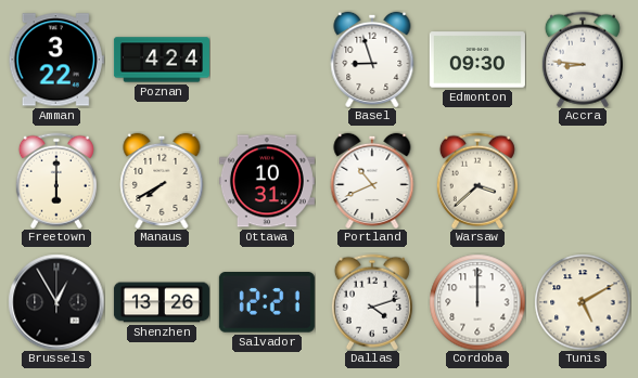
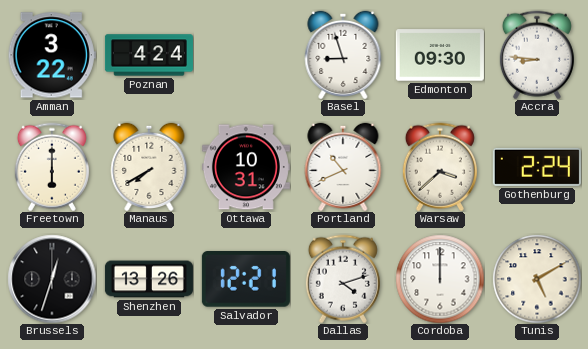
Gothenburg: none -> 2:24 (537, 167)
Brussels: 12:55 -> 12:33 (52, 279)
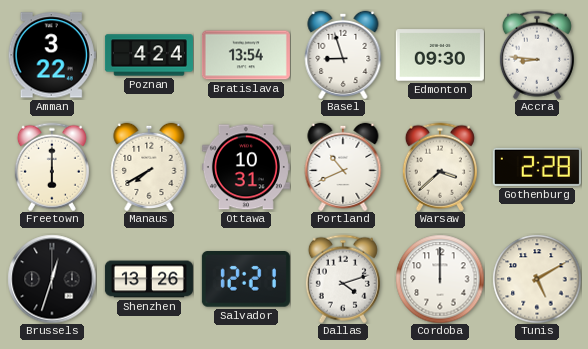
Bratislava: none -> 13:54 (246, 55)
Gothenburg: 2:24 -> 2:28 (537, 167)
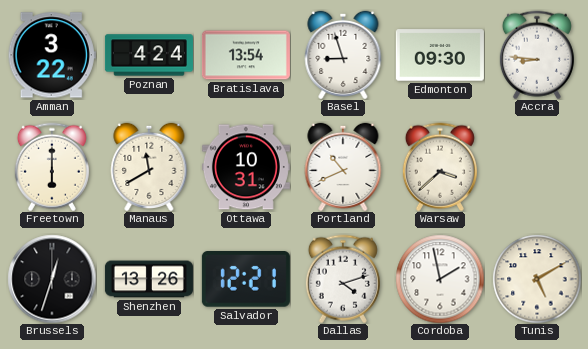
Manaus: 7:40 -> 11:40 (149, 166)
Gothenburg: 2:28 -> none (537, 167)
Cordoba: 12:00 -> 1:58 (440, 279)
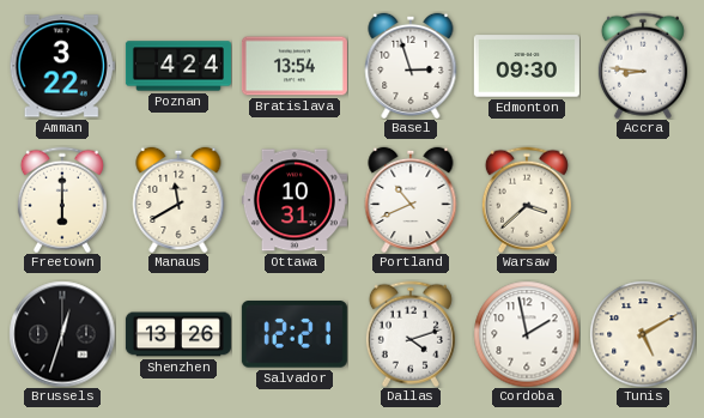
Basel: 8:57 -> 2:57 (411, 65)
